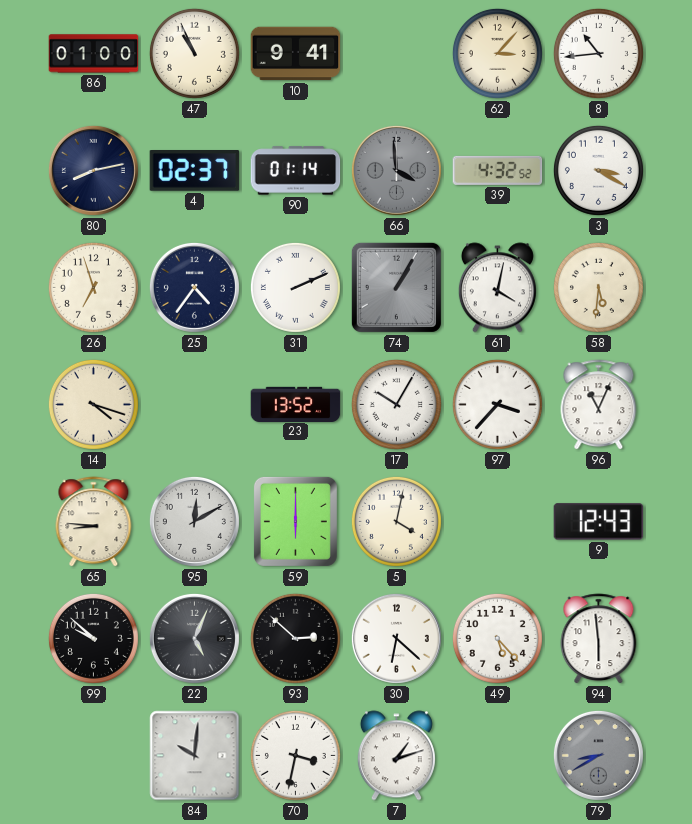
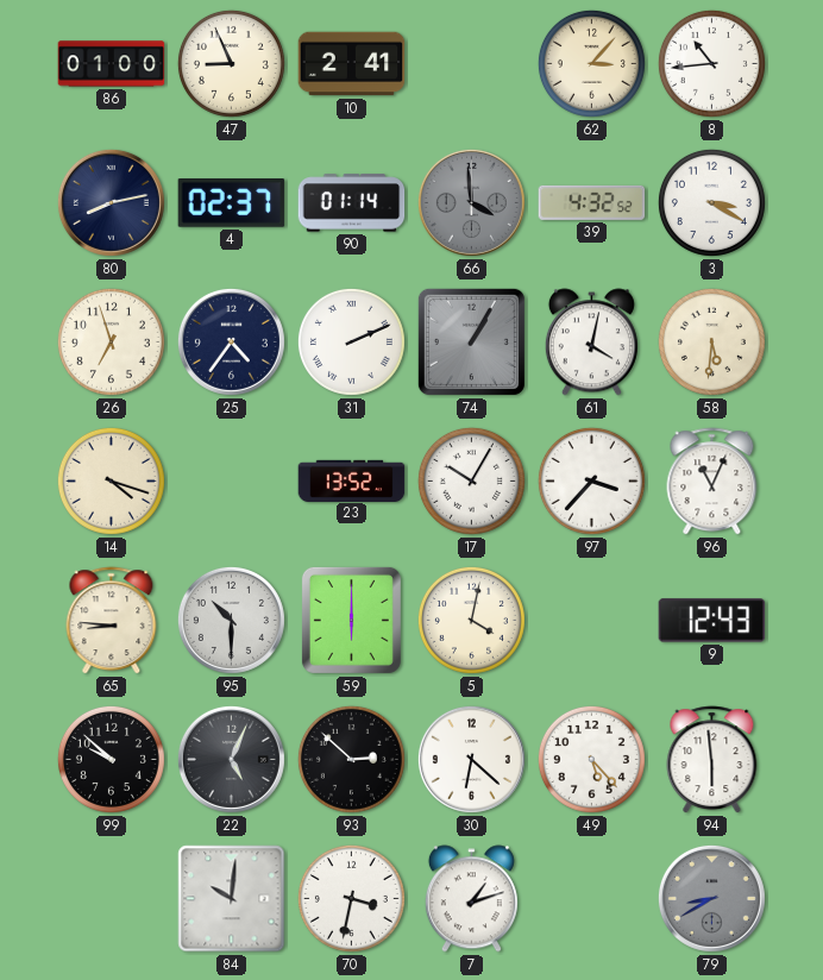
47: 10:56 -> 8:56 (231, 63)
10: 9:41 -> 2:41 (352, 64)
95: 12:10 -> 10:30 (231, 620)
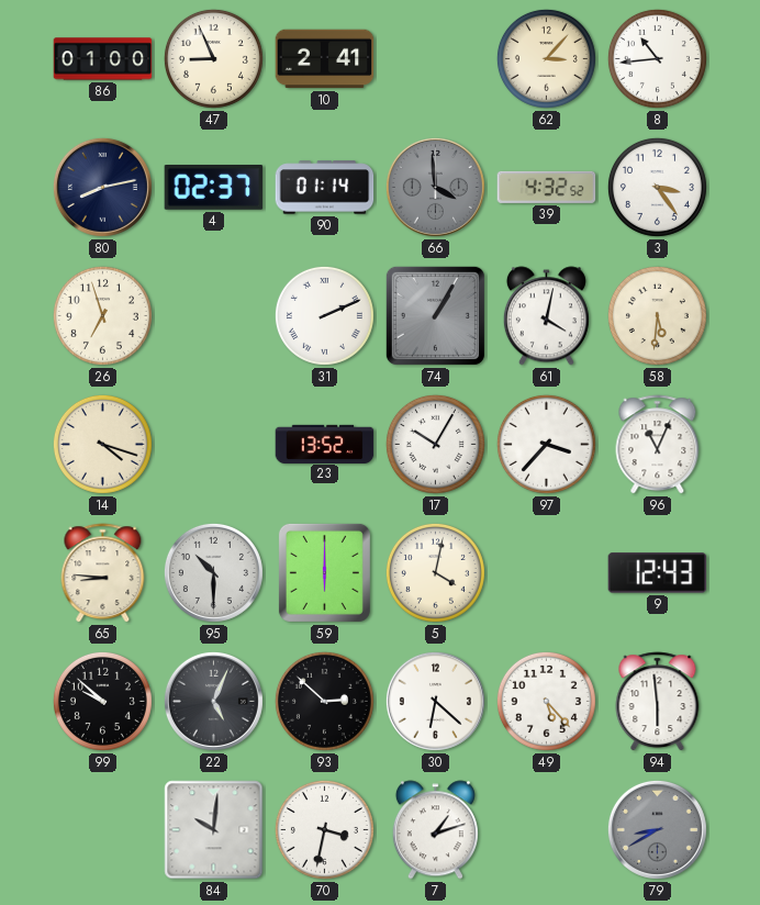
3: 3:20 -> 3:24 (657, 187)
25: 4:36 -> none (231, 341)
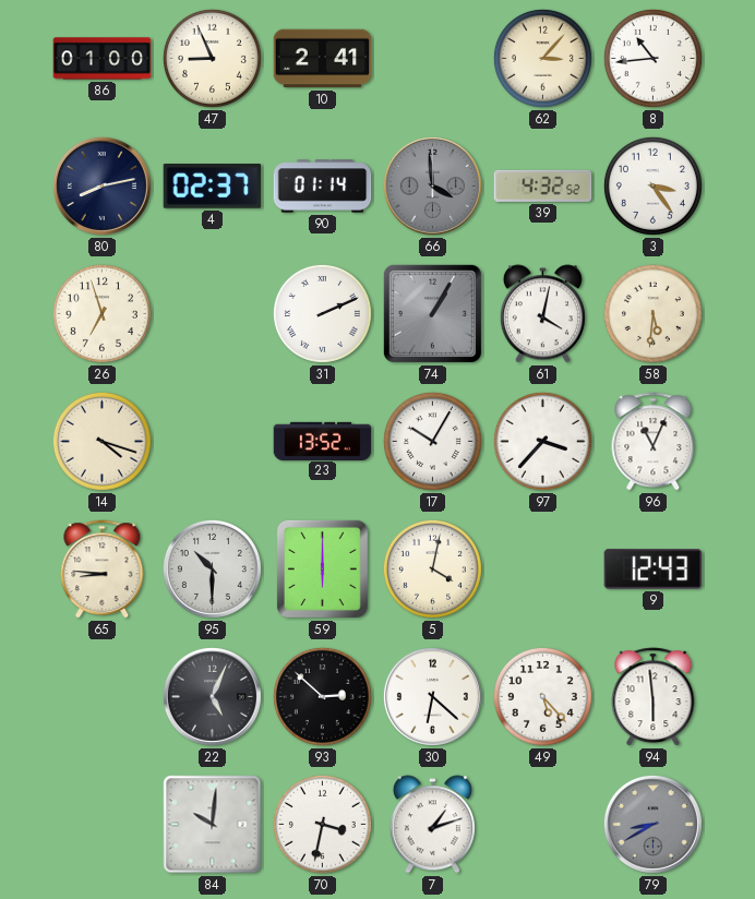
99: 9:52 -> none (102, 701)
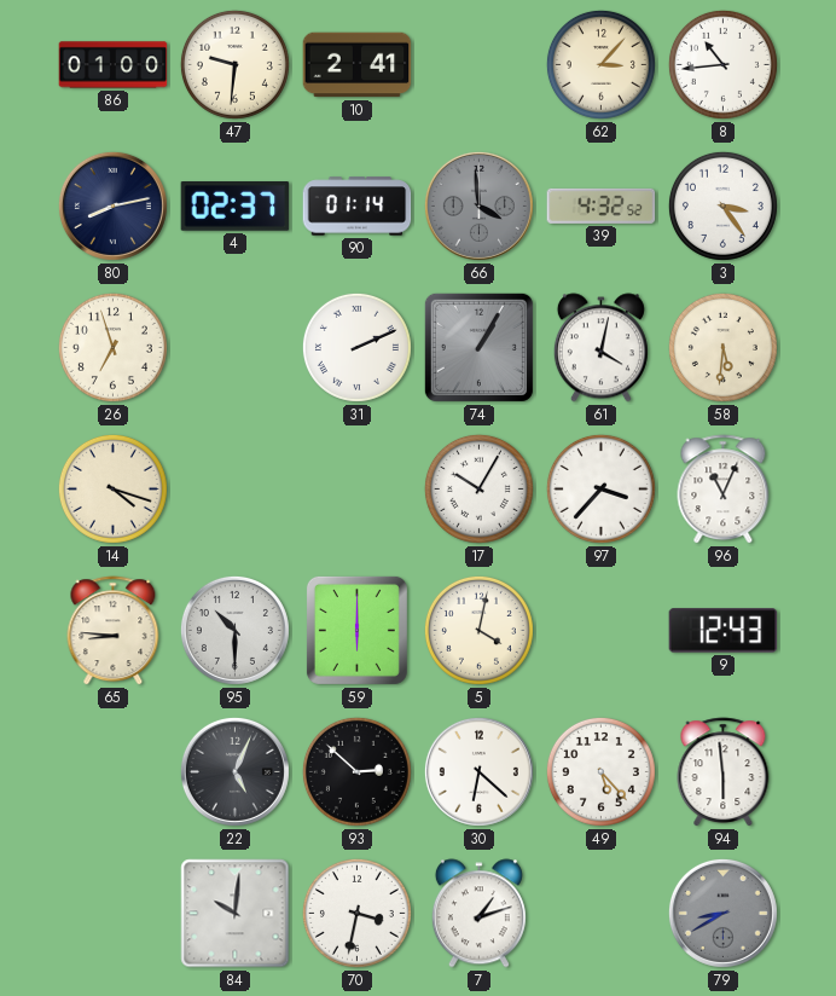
47: 8:56 -> 9:31 (234, 64)
23: 13:52 -> none (323, 441)
